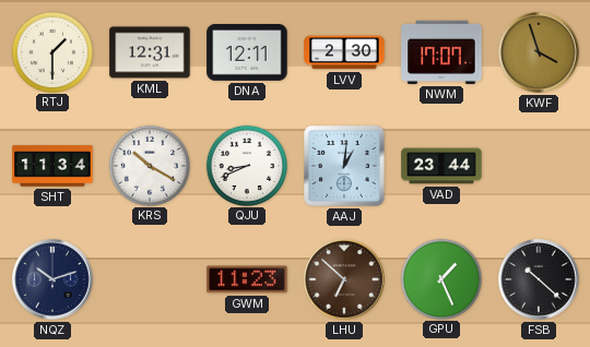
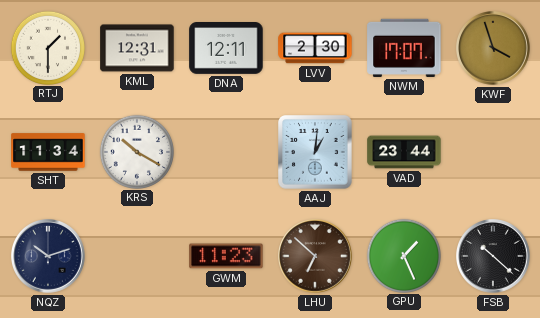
QJU: 8:41 -> none (246, 165)
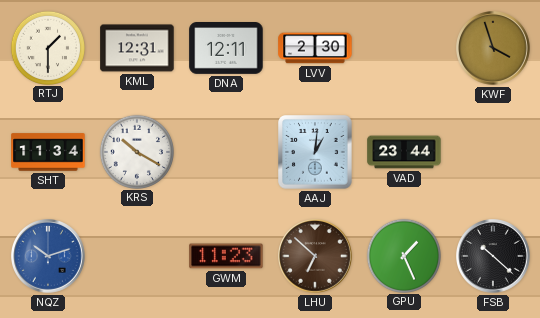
NWM: 17:07 -> none (404, 48)
NQZ dial: navy -> blue (49, 257)
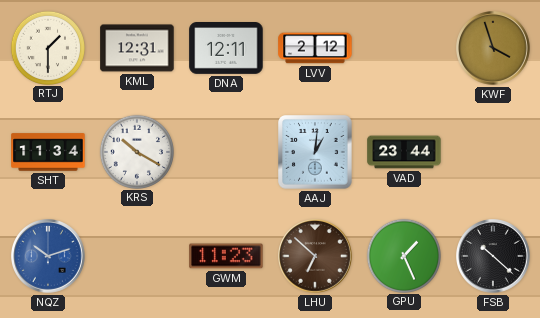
LVV: 2:30 -> 2:12 (315, 48)
